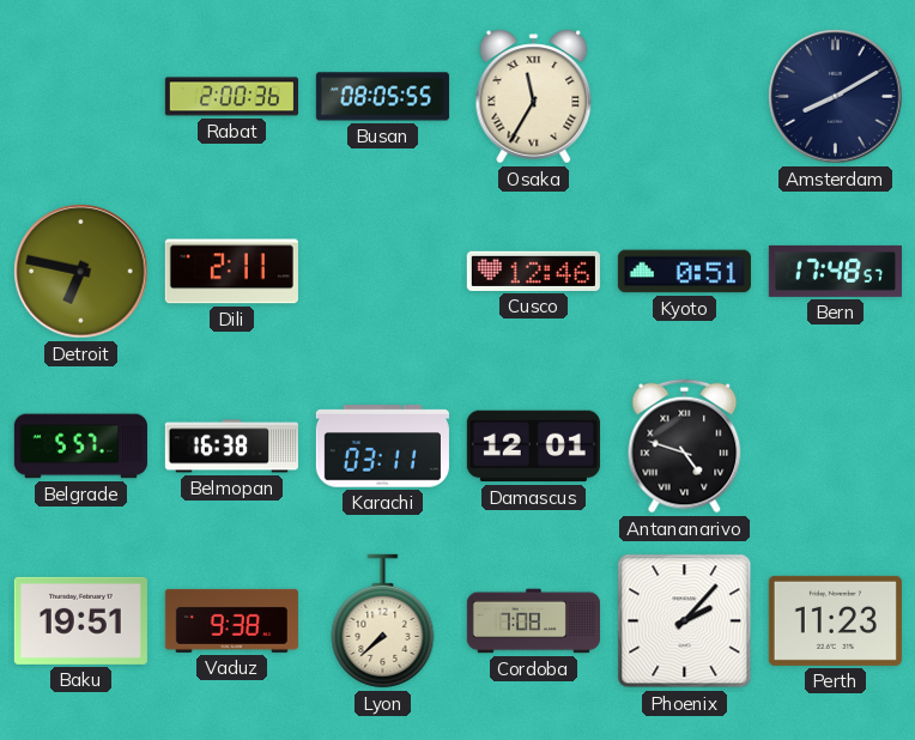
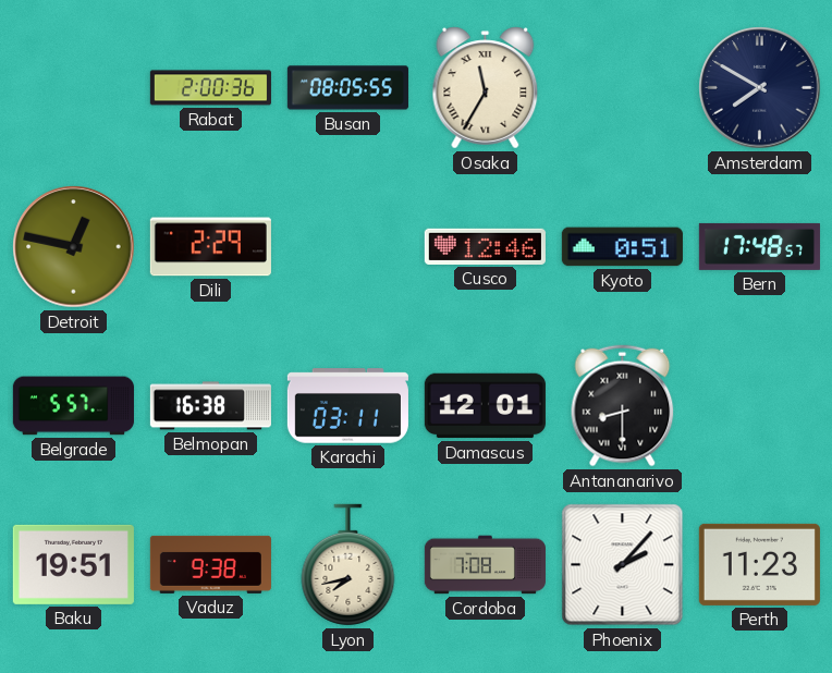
Amsterdam: 8:10 -> 7:50 (760, 88)
Detroit: 6:47 -> 12:47 (74, 247)
Dili: 2:11 -> 2:29 (210, 247)
Antananarivo: 4:48 -> 8:30 (623, 406)
Lyon: 7:38 -> 7:43 (348, 565)
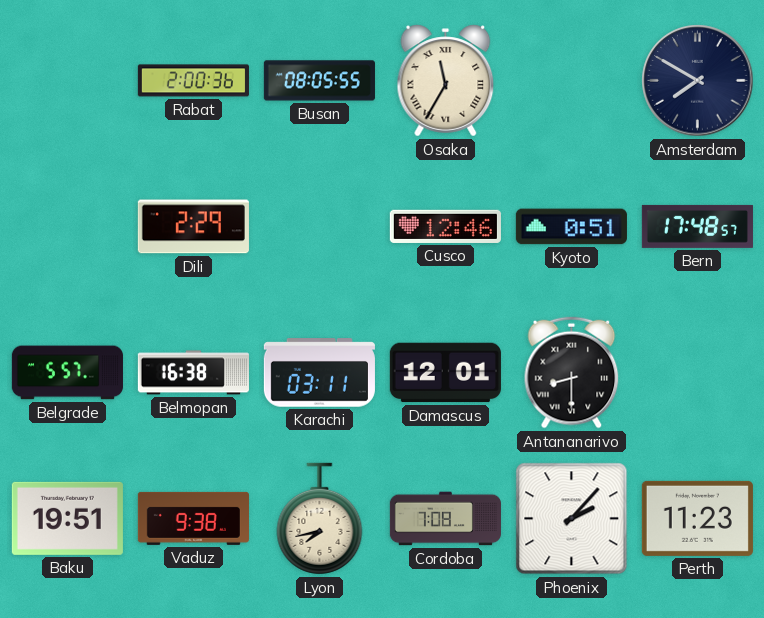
Detroit: 12:47 -> none (74, 247)
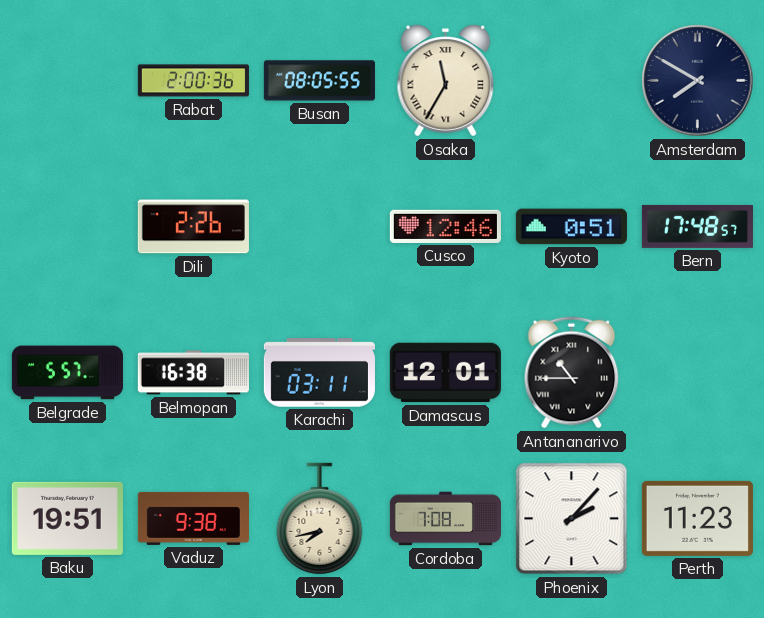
Dili: 2:29 -> 2:26 (193, 227)
Antananarivo: 8:30 -> 10:45 (572, 373)
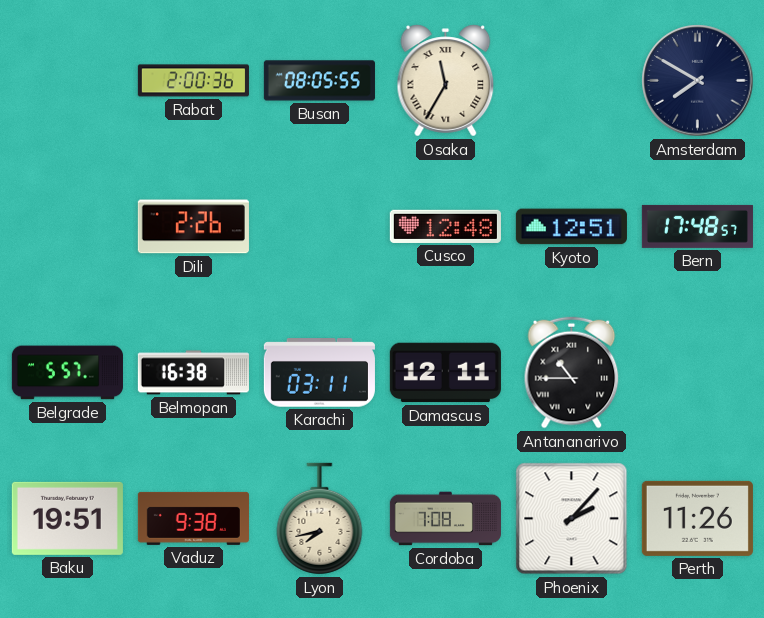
Cusco: 12:46 -> 12:48 (445, 226)
Kyoto: 0:51 -> 12:51 (571, 227)
Damascus: 12:01 -> 12:11 (445, 373)
Perth: 11:23 -> 11:26 (697, 518)
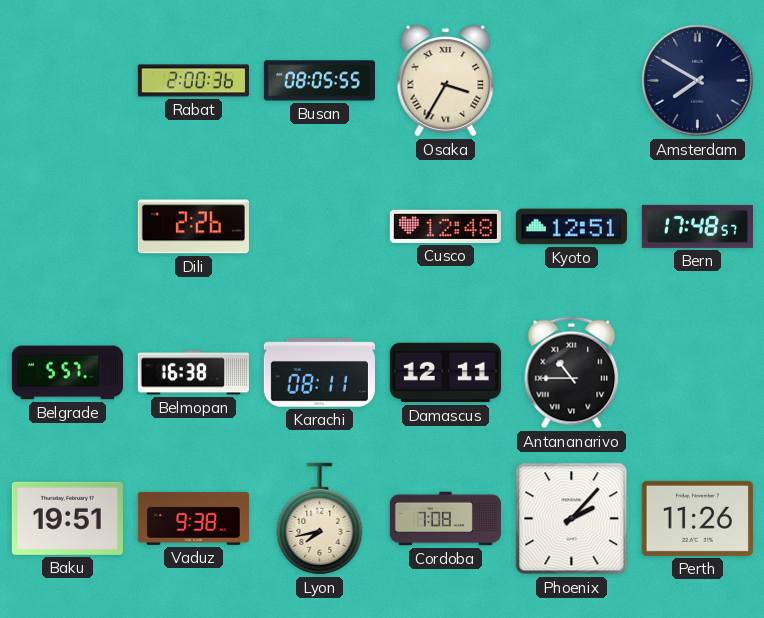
Osaka: 11:35 -> 3:35 (446, 81)
Karachi: 03:11 -> 08:11 (319, 373)
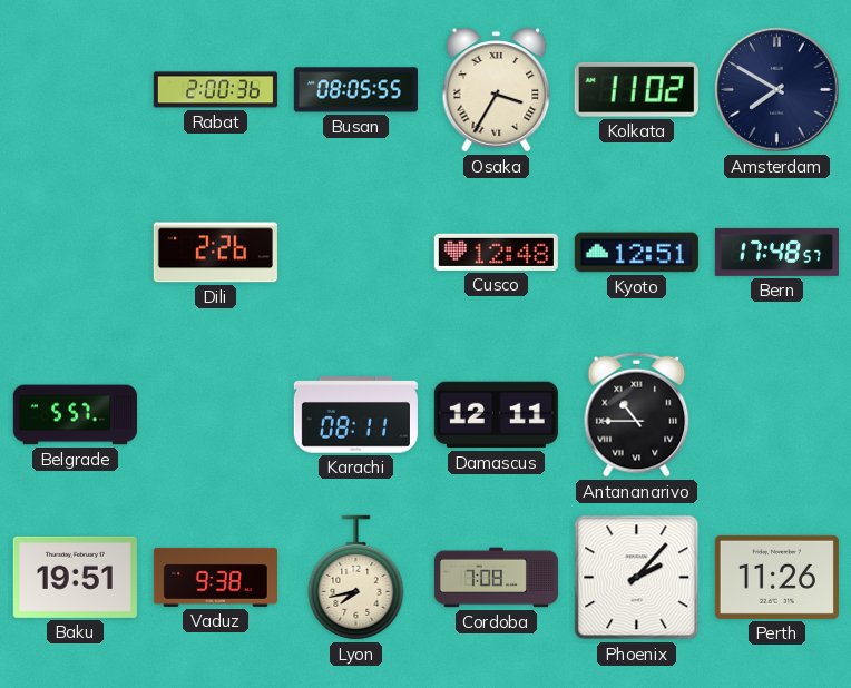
Kolkata: none -> 11:02 (636, 89)
Belmopan: 16:38 -> none (193, 373)
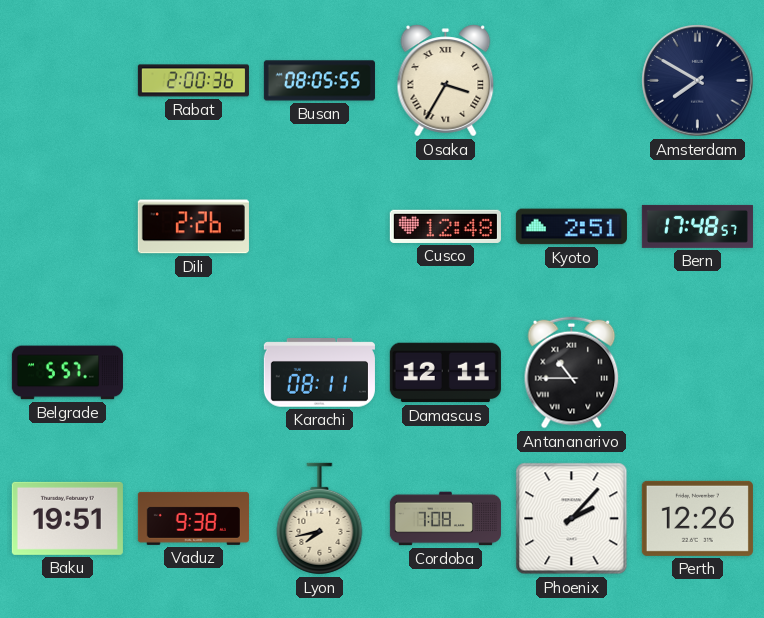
Kolkata: 11:02 -> none (636, 89)
Kyoto: 12:51 -> 2:51 (571, 227)
Perth: 11:26 -> 12:26 (697, 518)
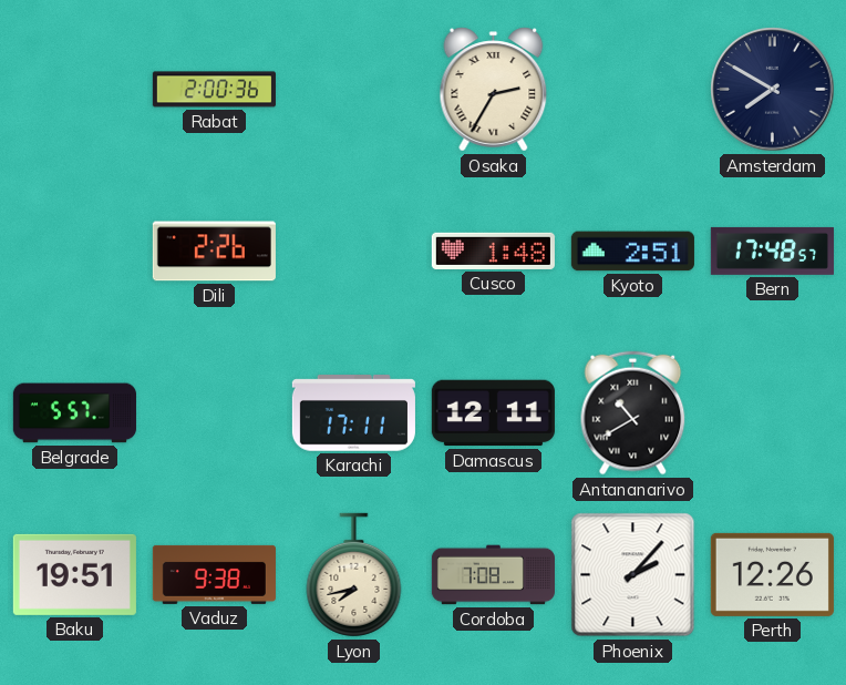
Busan: 08:05 -> none (319, 81)
Osaka: 3:35 -> 2:35 (494, 90)
Cusco: 12:48 -> 1:48 (493, 251)
Karachi: 08:11 -> 17:11 (353, 413)
Antananarivo: 10:45 -> 10:40 (633, 413)
